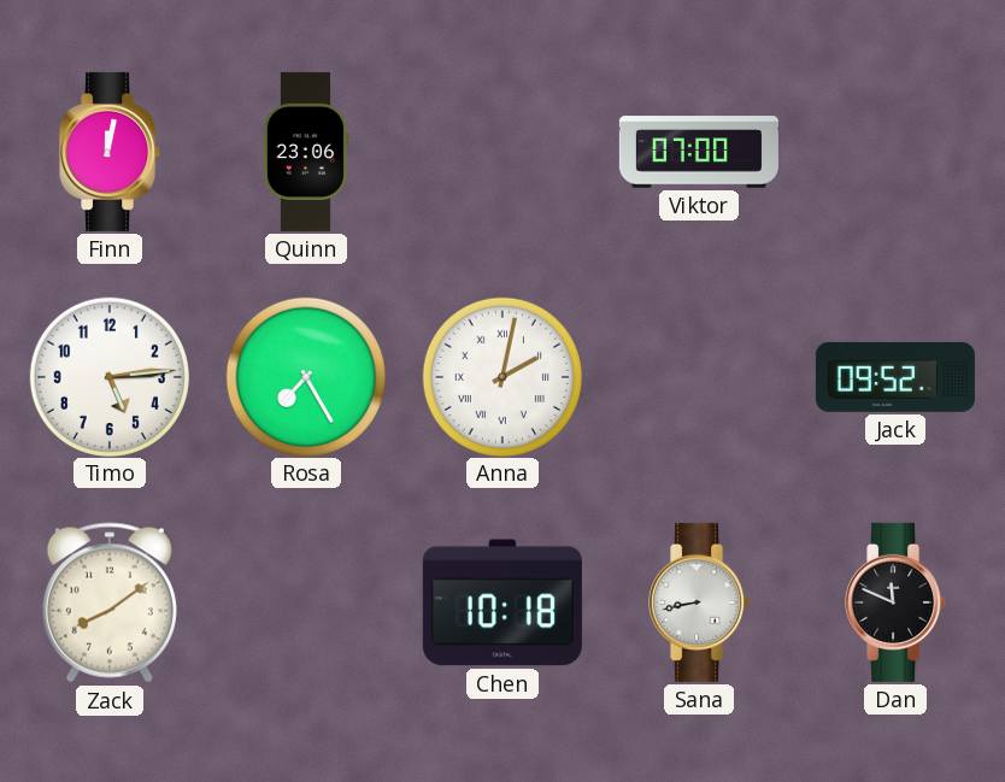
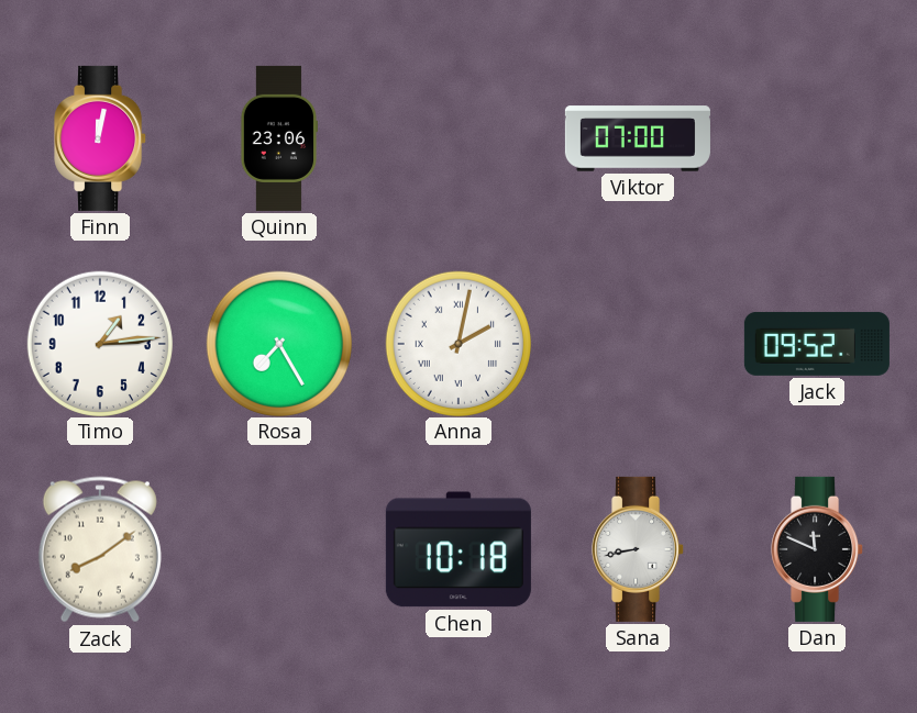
Timo: 5:14 -> 1:14 (99, 343)
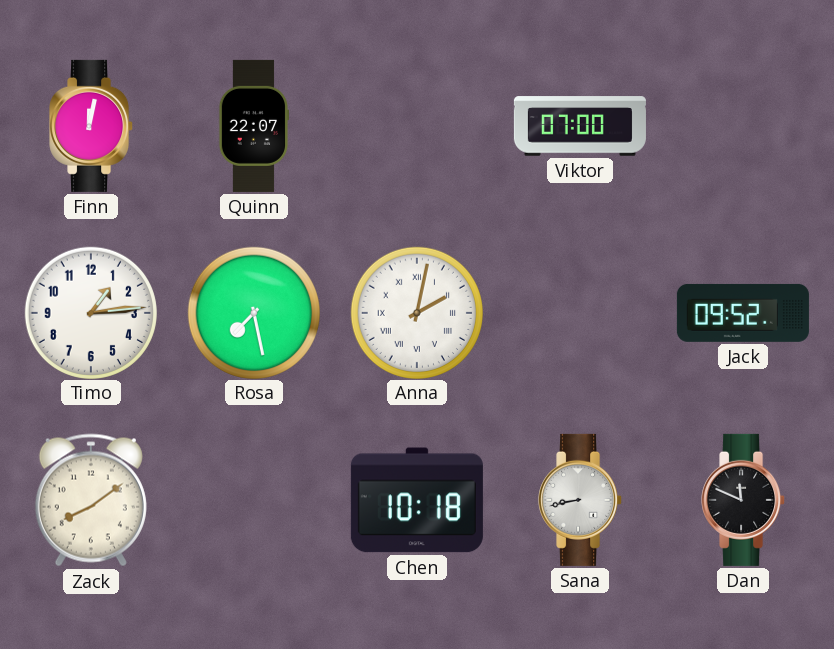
Quinn: 23:06 -> 22:07 (253, 126)
Rosa: 7:25 -> 7:28 (253, 312)
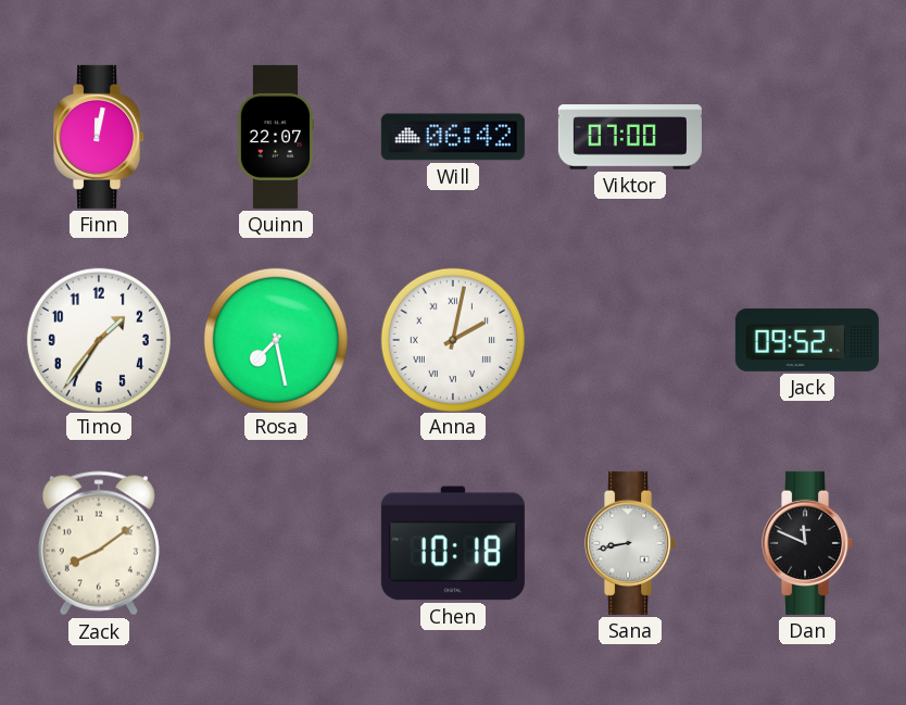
Will: none -> 06:42 (453, 137)
Timo: 1:14 -> 1:36 (98, 339)
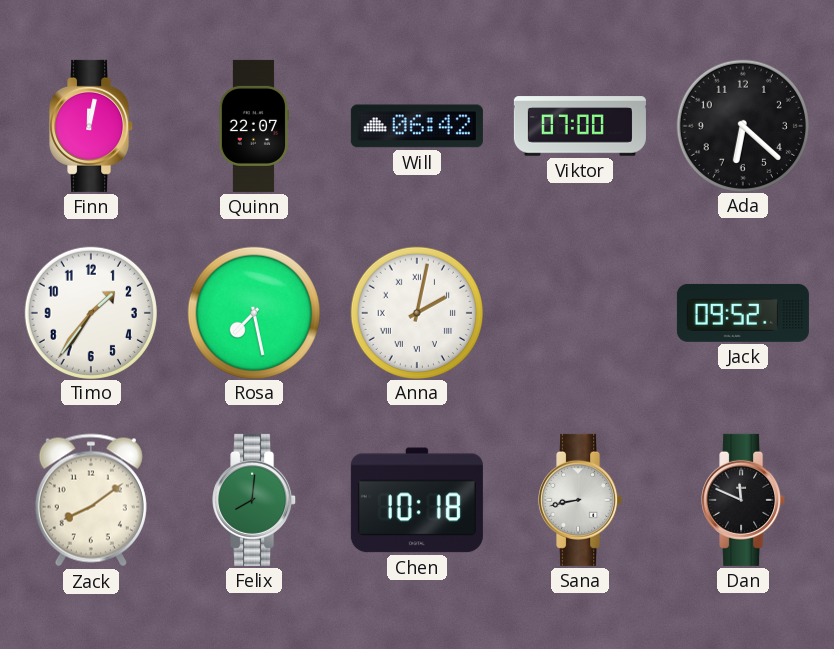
Ada: none -> 6:22 (742, 125)
Felix: none -> 8:01 (255, 500)
